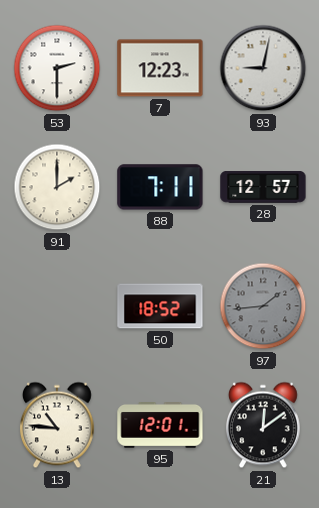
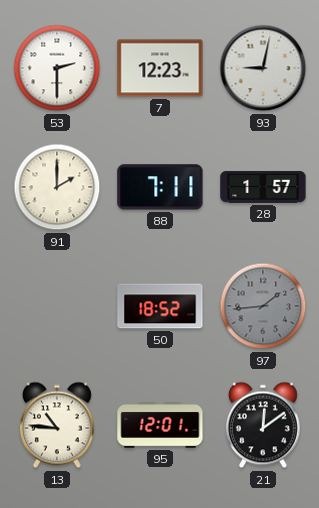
28: 12:57 -> 1:57 (263, 188)
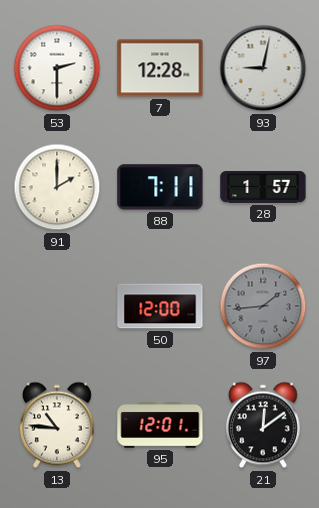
7: 12:23 -> 12:28 (160, 68)
50: 18:52 -> 12:00 (160, 306)
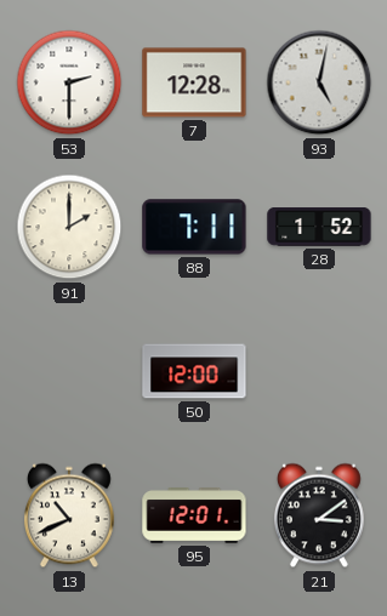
93: 9:02 -> 5:02 (319, 82)
28: 1:57 -> 1:52 (319, 228)
97: 1:44 -> none (263, 306)
13: 10:46 -> 10:41 (69, 515)
21: 12:09 -> 3:09 (319, 515)
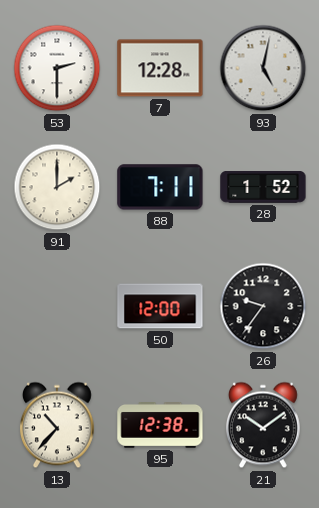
26: none -> 9:36 (263, 306)
13: 10:41 -> 10:37 (57, 425)
95: 12:01 -> 12:38 (160, 426)
21: 3:09 -> 10:09 (263, 425)
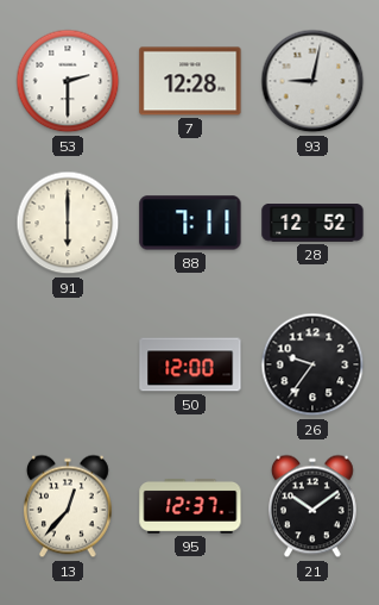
93: 5:02 -> 9:02 (312, 81)
91: 2:00 -> 6:00 (68, 223)
28: 1:52 -> 12:52 (312, 224)
13: 10:37 -> 12:37 (68, 506)
95: 12:38 -> 12:37 (190, 507)
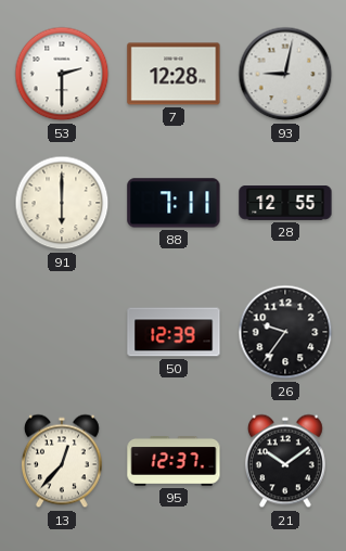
28: 12:52 -> 12:55 (285, 204)
50: 12:00 -> 12:39 (174, 332)
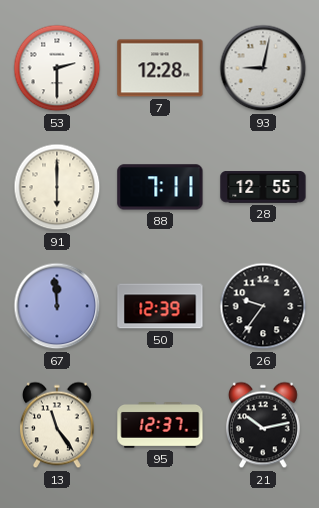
67: none -> 11:59 (57, 306)
13: 12:37 -> 11:24 (57, 425)
21: 10:09 -> 10:13 (263, 425)
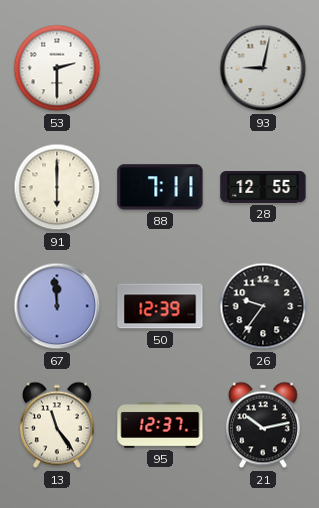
7: 12:28 -> none (160, 68)
